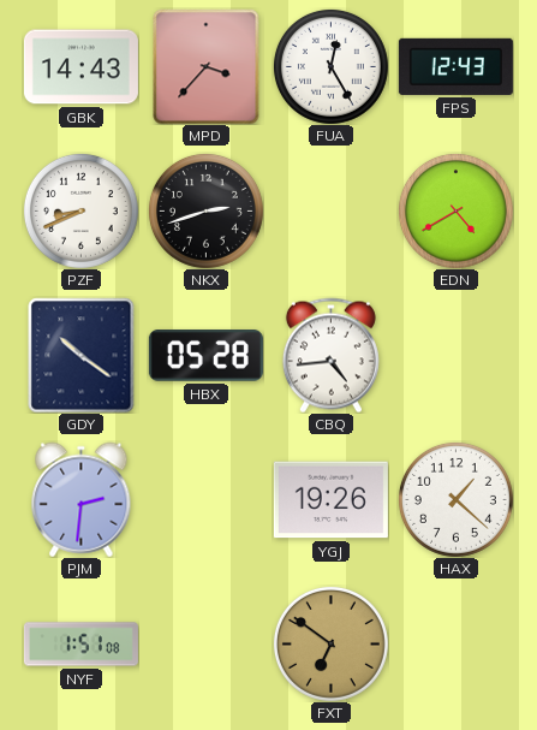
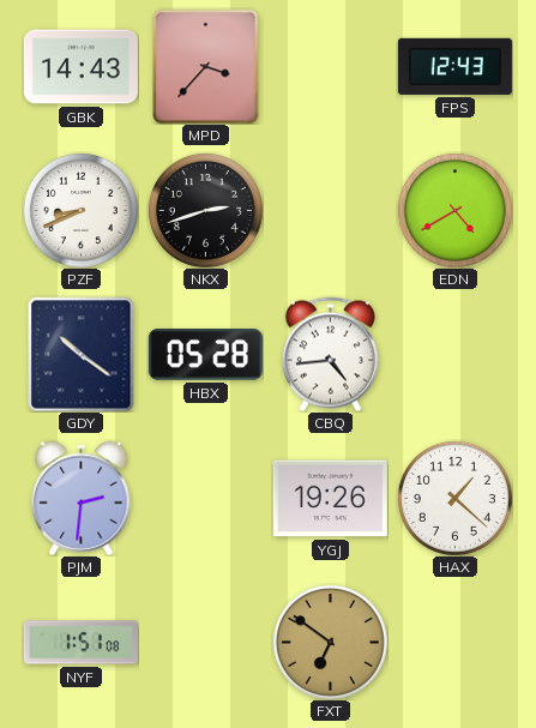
FUA: 12:25 -> none (330, 66)
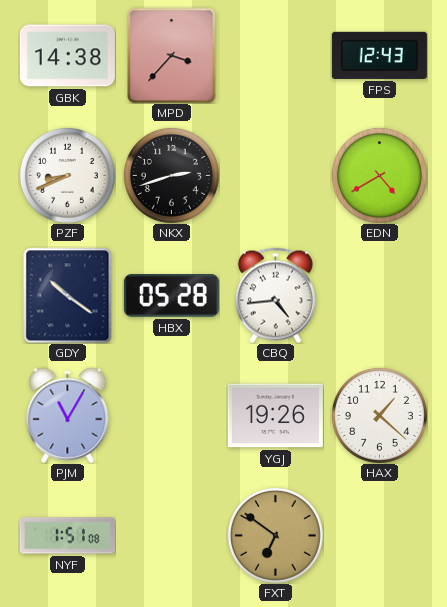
GBK: 14:43 -> 14:38 (67, 56)
PJM: 2:31 -> 11:05 (68, 415)
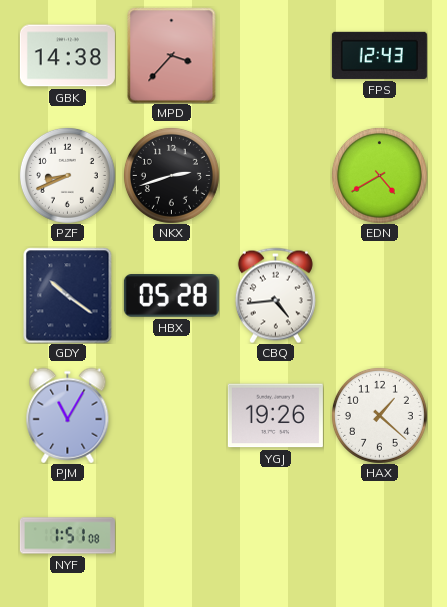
FXT: 6:51 -> none (275, 535)
